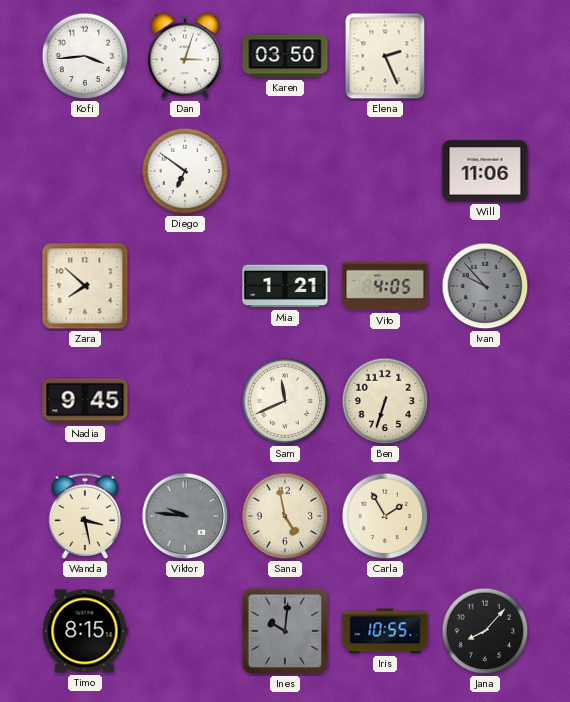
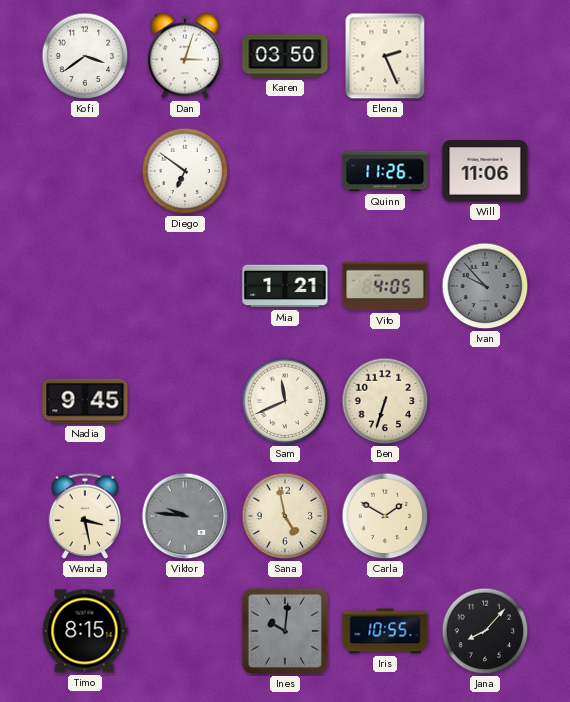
Kofi: 3:44 -> 3:39 (85, 56)
Quinn: none -> 11:26 (385, 171)
Zara: 7:52 -> none (85, 286)
Carla: 1:55 -> 1:50 (385, 516)
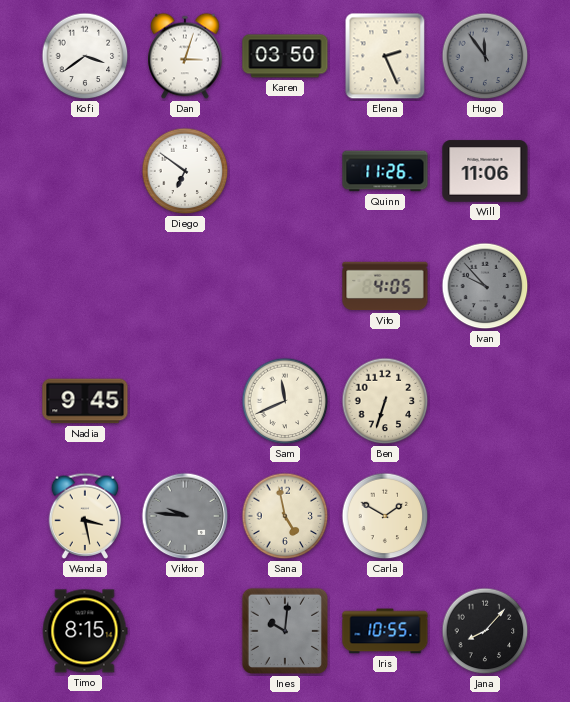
Hugo: none -> 11:54 (485, 56)
Mia: 1:21 -> none (285, 286)
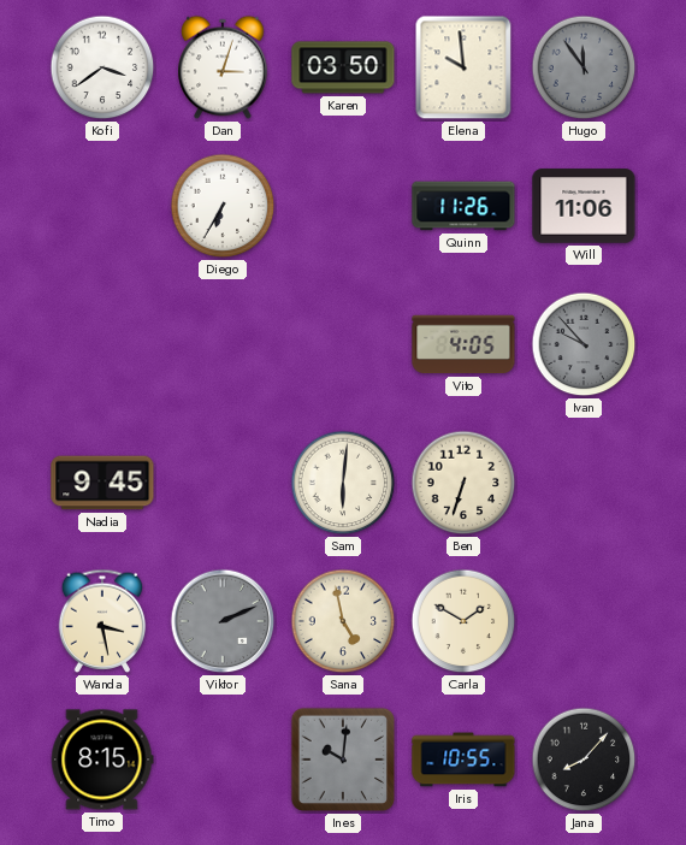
Elena: 2:26 -> 9:59 (463, 67)
Diego: 6:51 -> 6:35 (223, 206)
Sam: 11:41 -> 6:01 (343, 483)
Viktor: 9:46 -> 2:11 (223, 621)
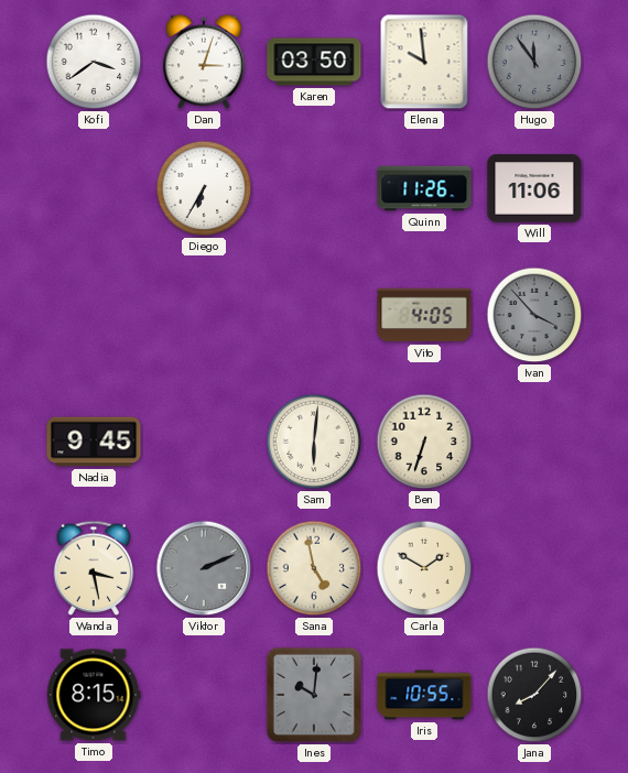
Ivan: 9:53 -> 3:53 (534, 315)
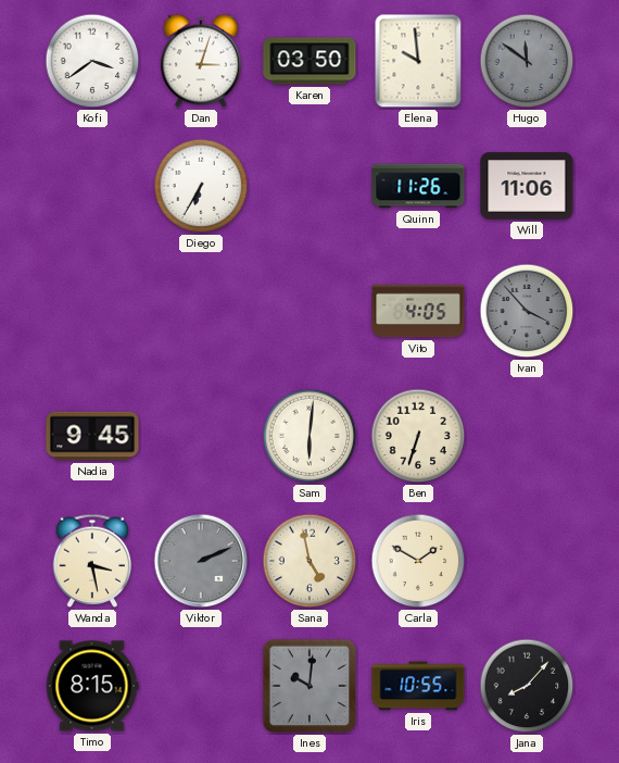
Hugo: 11:54 -> 11:51 (527, 61)
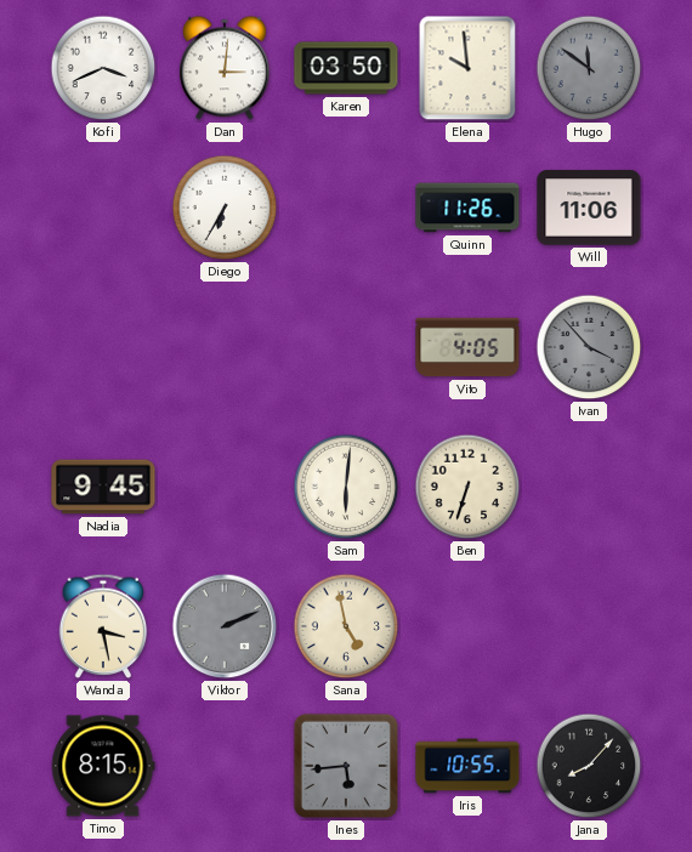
Kofi: 3:39 -> 3:41 (103, 68)
Dan: 3:03 -> 3:01 (225, 68)
Carla: 1:50 -> none (418, 561)
Ines: 10:01 -> 5:44 (346, 766)
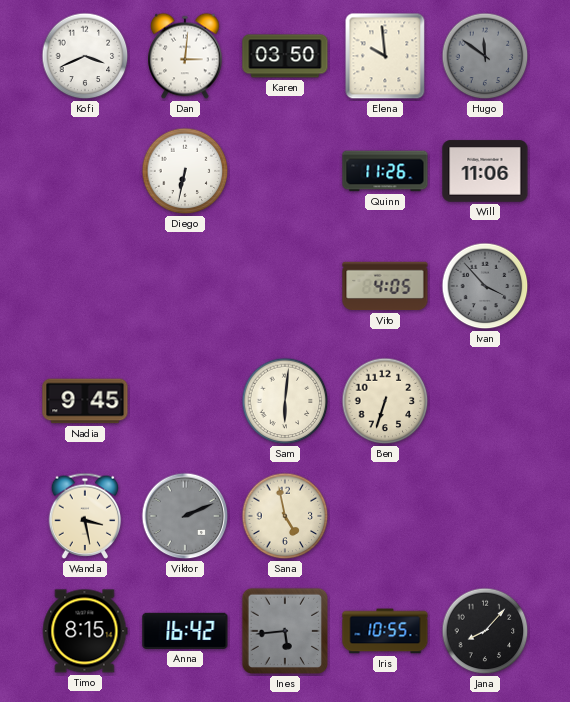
Diego: 6:35 -> 6:32 (185, 171)
Anna: none -> 16:42 (185, 631)
